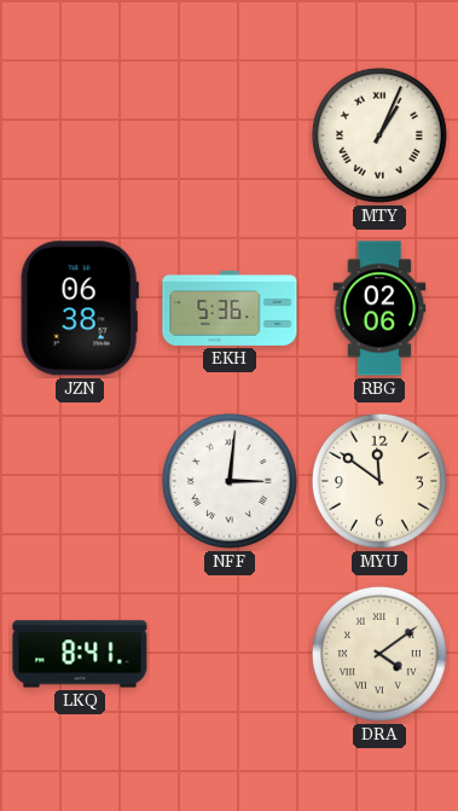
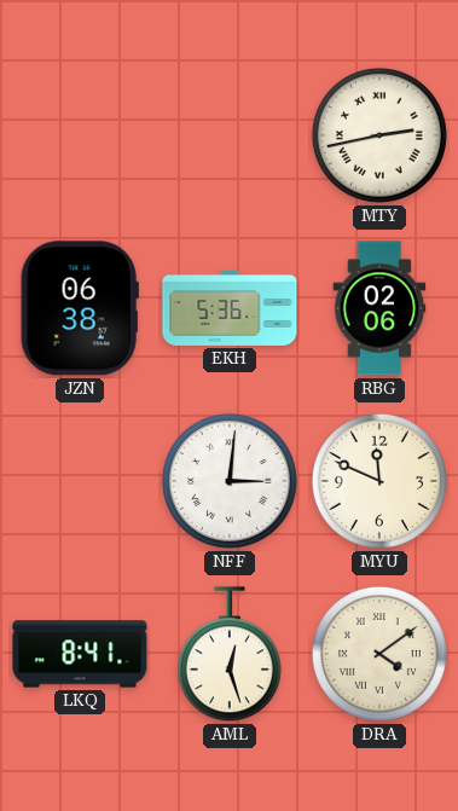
MTY: 1:04 -> 2:43 (379, 135)
MYU: 11:51 -> 11:49 (379, 481)
AML: none -> 12:27 (230, 655)
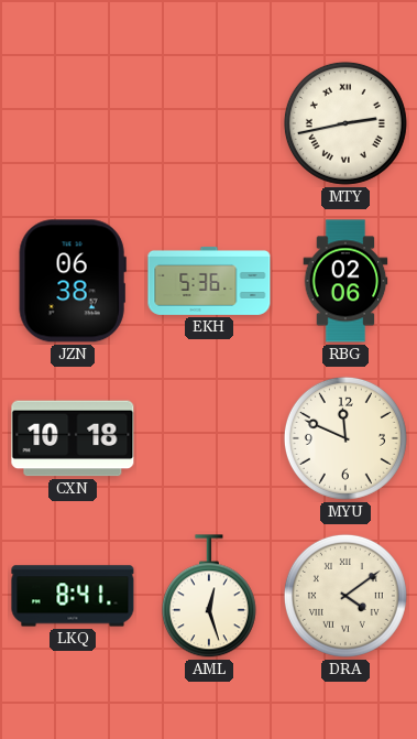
CXN: none -> 10:18 (73, 438)
NFF: 3:01 -> none (230, 481)
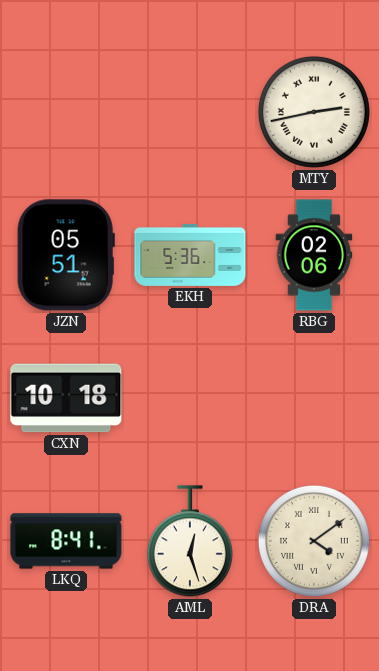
JZN: 06:38 -> 05:51 (66, 255)
MYU: 11:49 -> none (345, 438)
